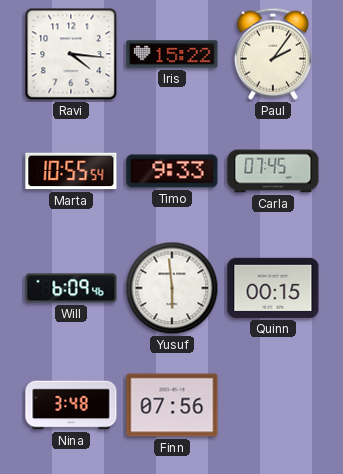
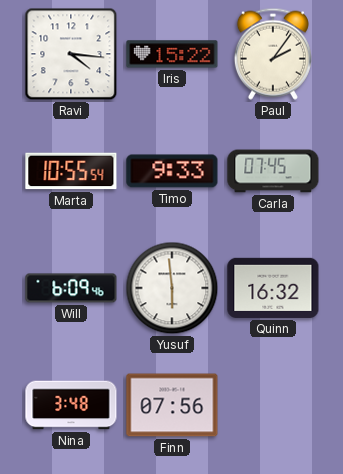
Quinn: 00:15 -> 16:32 (273, 288)
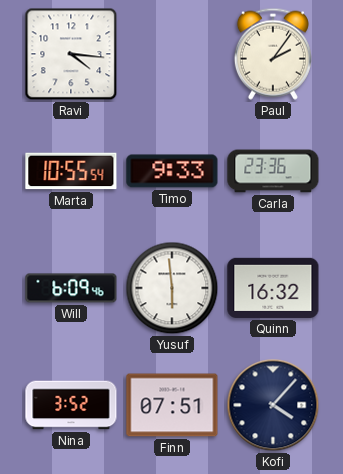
Iris: 15:22 -> none (172, 54)
Carla: 07:45 -> 23:36 (273, 171)
Nina: 3:48 -> 3:52 (71, 405)
Finn: 07:56 -> 07:51 (172, 405)
Kofi: none -> 4:07 (273, 405)
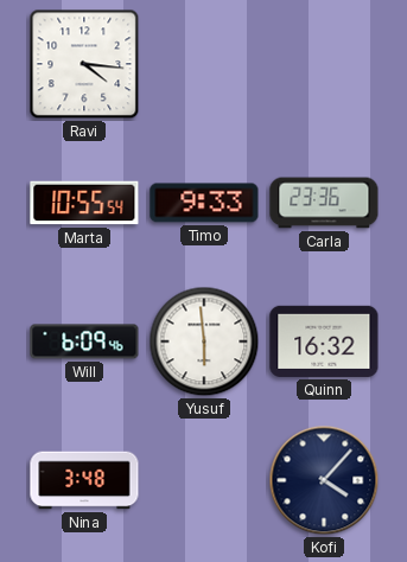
Paul: 2:06 -> none (273, 54)
Nina: 3:52 -> 3:48 (84, 480)
Finn: 07:51 -> none (172, 405)
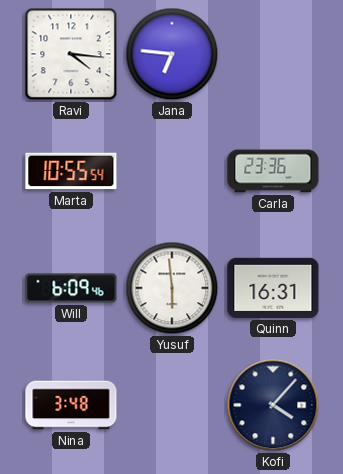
Jana: none -> 6:46 (172, 54)
Timo: 9:33 -> none (204, 203)
Quinn: 16:32 -> 16:31 (273, 288)
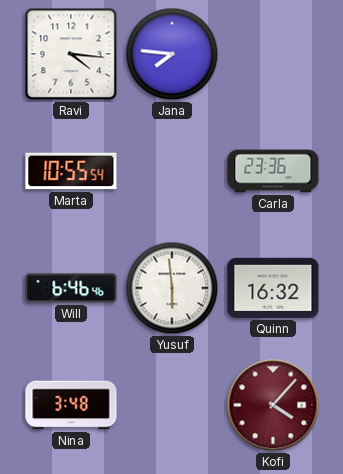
Jana: 6:46 -> 7:46 (172, 54)
Will: 6:09 -> 6:46 (71, 288)
Quinn: 16:31 -> 16:32 (273, 288)
Kofi dial: navy -> burgundy (273, 405)
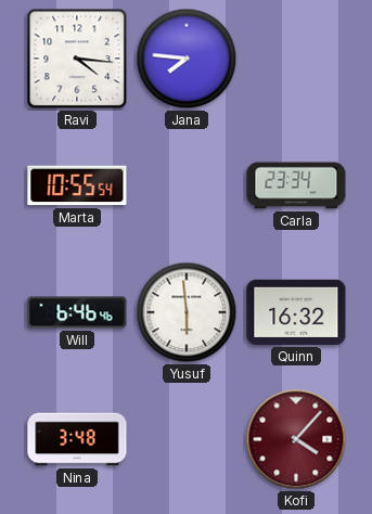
Carla: 23:36 -> 23:34 (296, 185)
